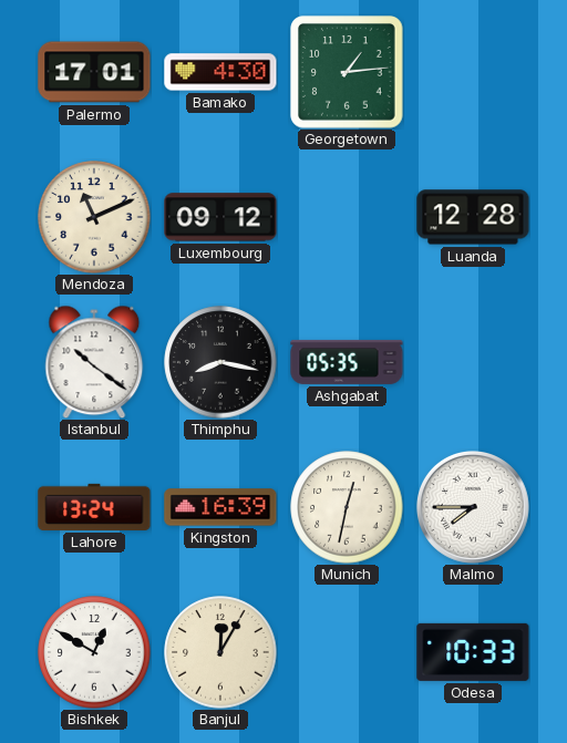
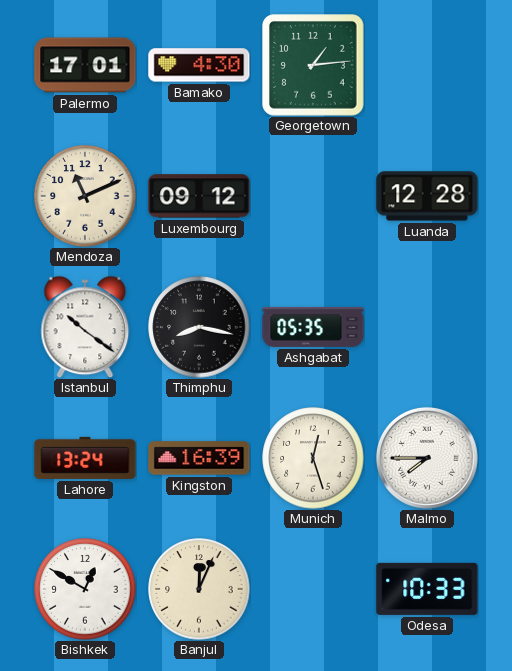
Munich: 12:32 -> 12:27 (313, 458)
Banjul: 12:05 -> 12:04 (199, 589)
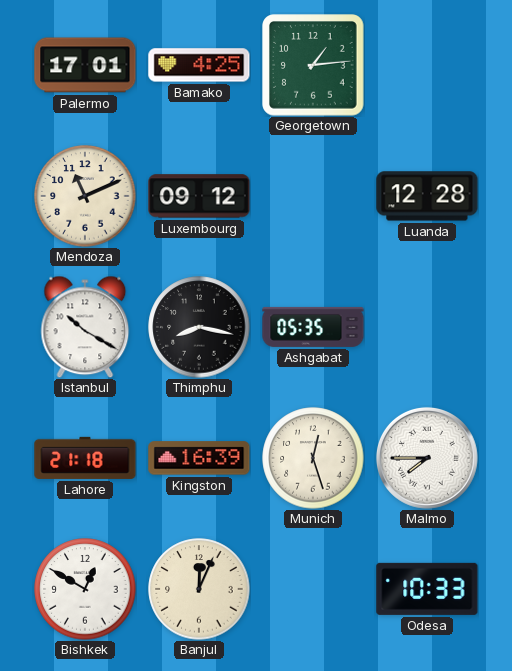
Bamako: 4:30 -> 4:25 (199, 65)
Istanbul: 10:21 -> 10:20 (85, 327)
Lahore: 13:24 -> 21:18 (85, 458)
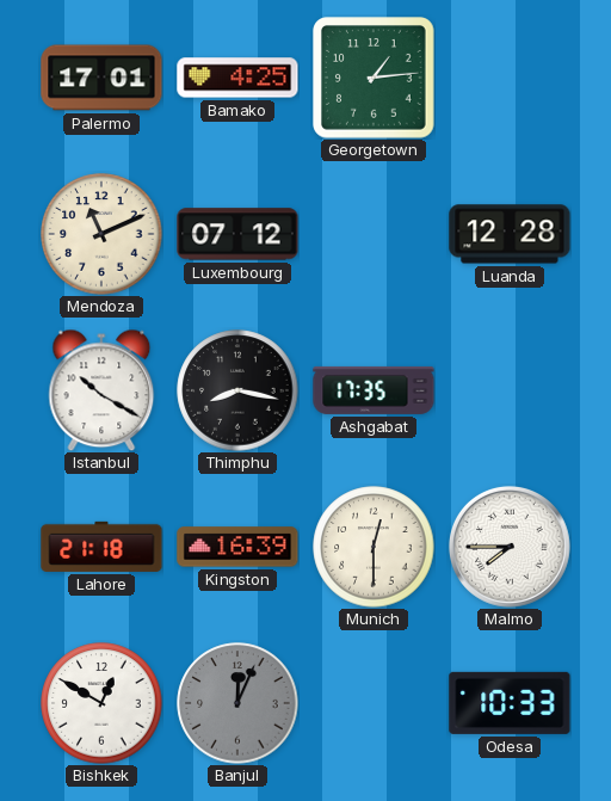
Luxembourg: 09:12 -> 07:12 (237, 234)
Ashgabat: 05:35 -> 17:35 (374, 390)
Munich: 12:27 -> 12:30 (374, 547)
Banjul dial: cream -> grey (237, 703)
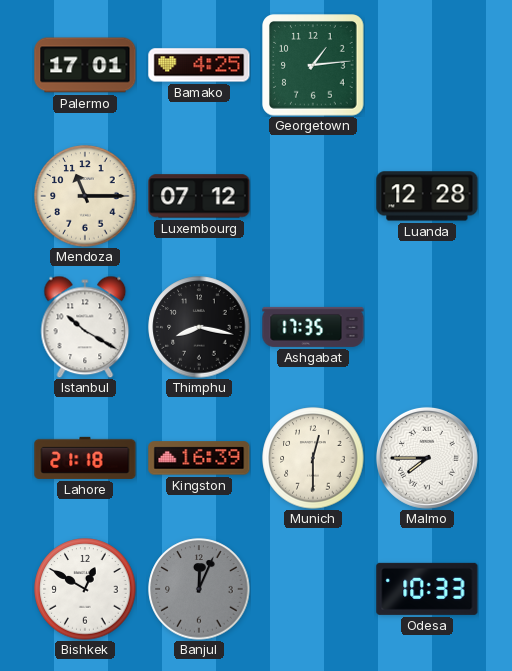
Mendoza: 11:11 -> 11:15 (85, 196)
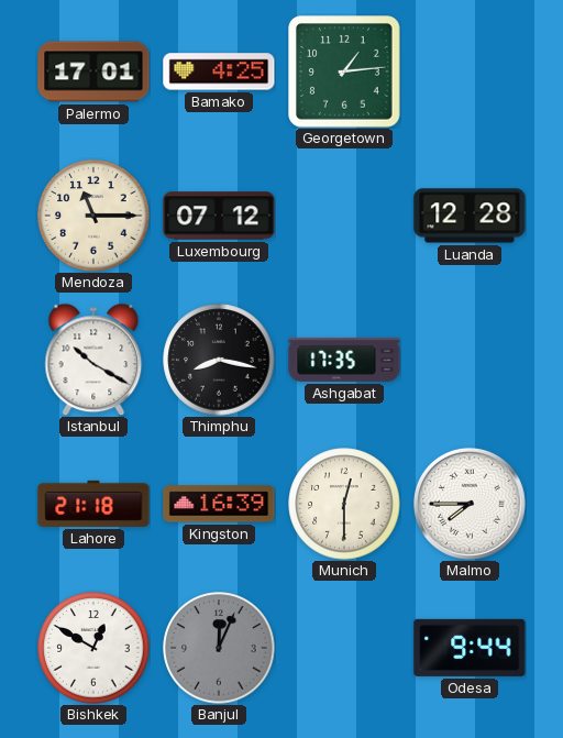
Odesa: 10:33 -> 9:44 (470, 648)
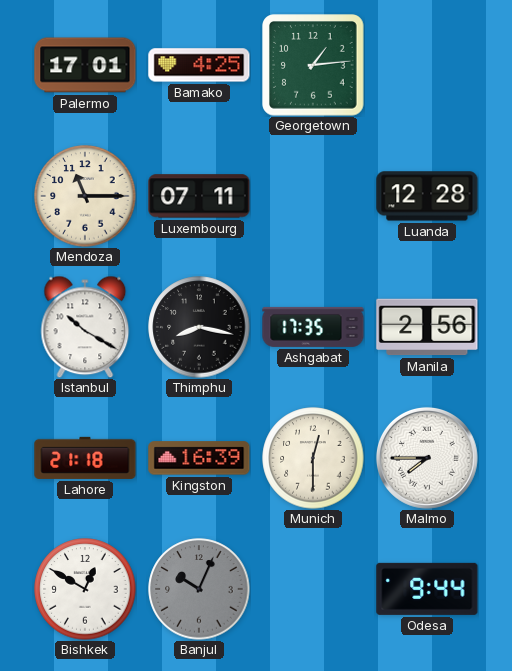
Luxembourg: 07:12 -> 07:11 (199, 196)
Manila: none -> 2:56 (427, 327)
Banjul: 12:04 -> 10:04 (199, 589)
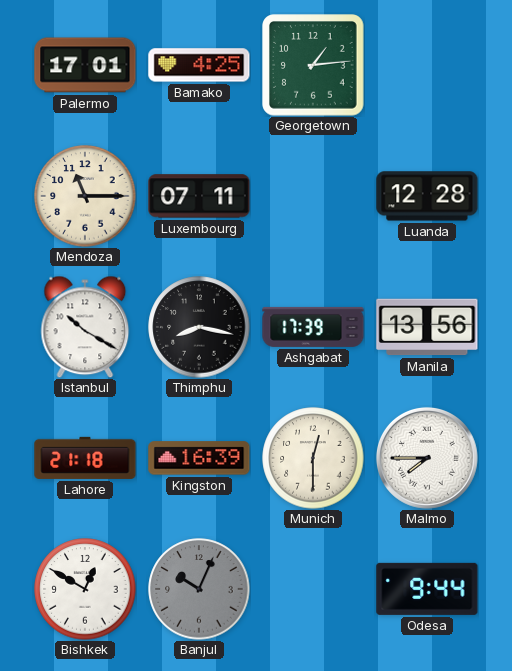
Ashgabat: 17:35 -> 17:39 (313, 327)
Manila: 2:56 -> 13:56 (427, 327)
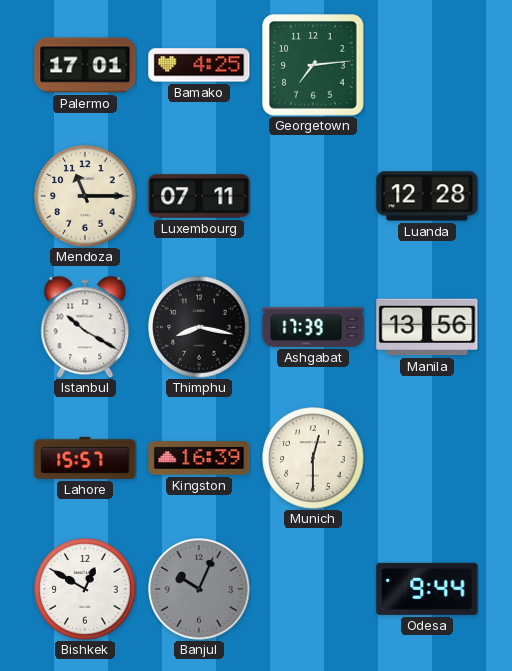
Georgetown: 1:14 -> 7:14 (313, 65)
Lahore: 21:18 -> 15:57 (85, 458)
Malmo: 7:45 -> none (427, 458)
